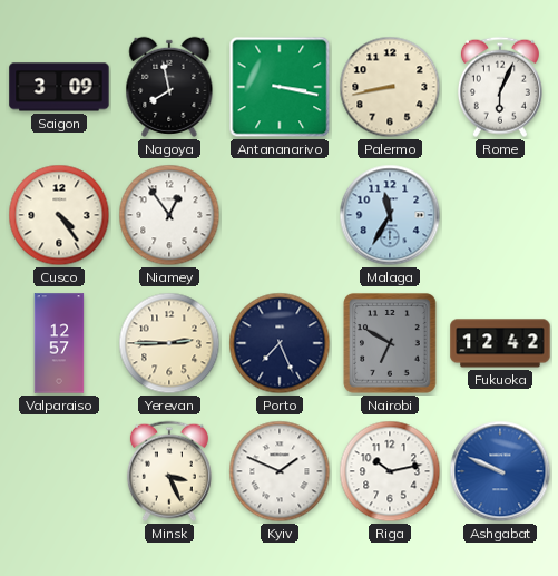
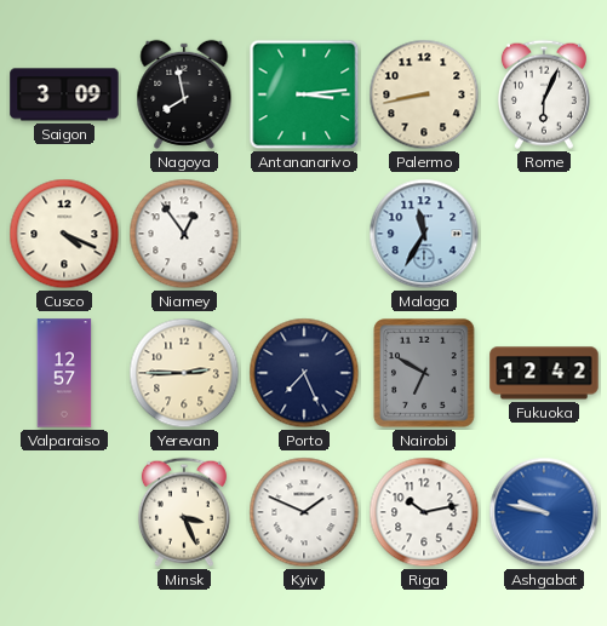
Antananarivo: 3:17 -> 3:14 (304, 94)
Cusco: 4:24 -> 4:19 (64, 234)
Ashgabat: 9:49 -> 9:47 (544, 512)
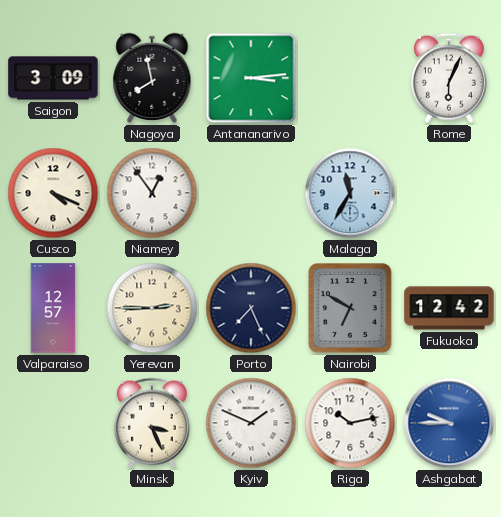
Palermo: 8:43 -> none (424, 94)
Ashgabat: 9:47 -> 9:45 (449, 423)
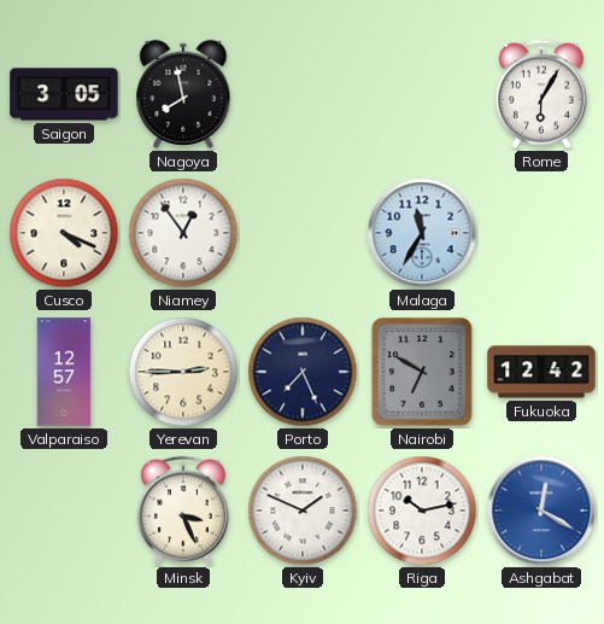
Saigon: 3:09 -> 3:05 (64, 94)
Antananarivo: 3:14 -> none (251, 78)
Rome: 6:04 -> 6:05 (541, 94)
Ashgabat: 9:45 -> 12:20 (541, 511)
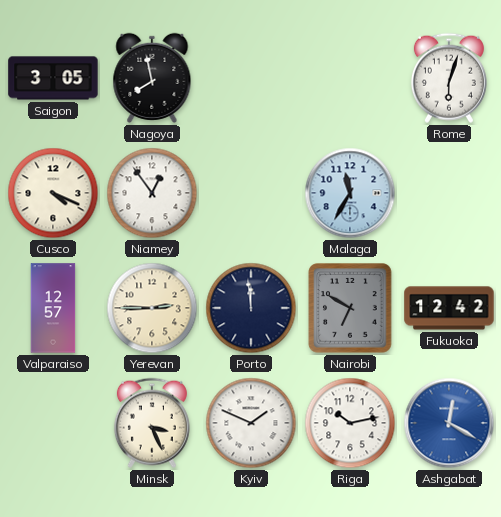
Rome: 6:05 -> 6:03 (449, 78)
Porto: 7:26 -> 11:59 (251, 308)
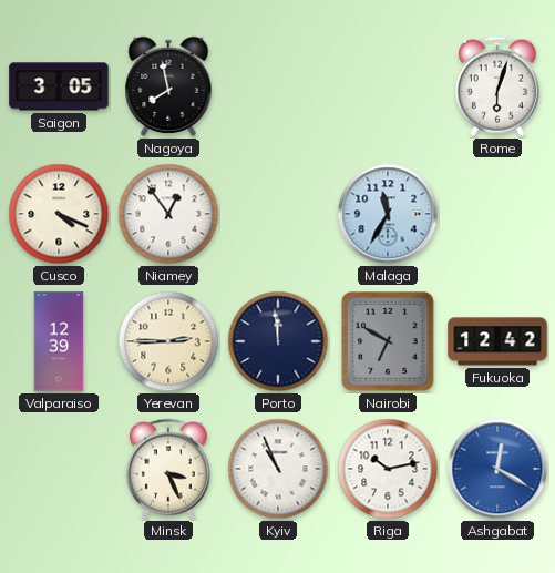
Valparaiso: 12:57 -> 12:39 (59, 341)
Kyiv: 1:49 -> 10:56 (278, 469)
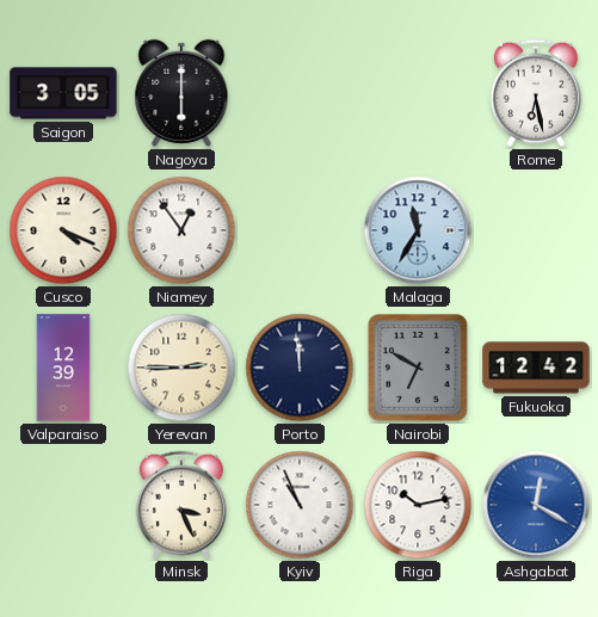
Nagoya: 7:58 -> 6:00 (181, 93)
Rome: 6:03 -> 6:28 (536, 93)
